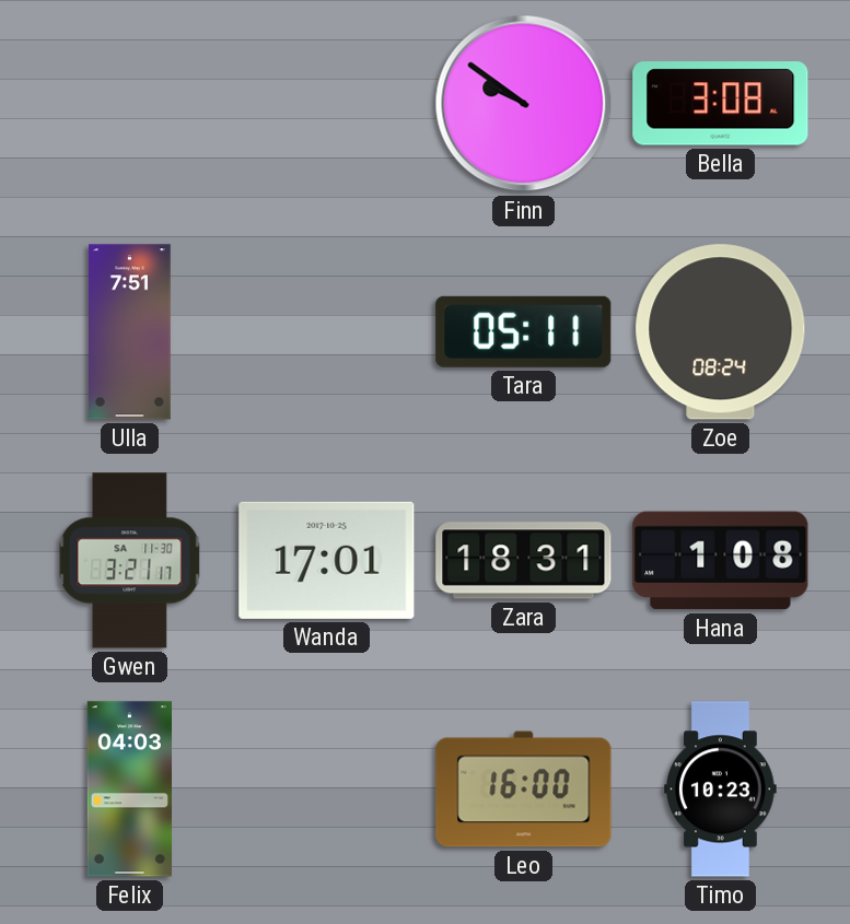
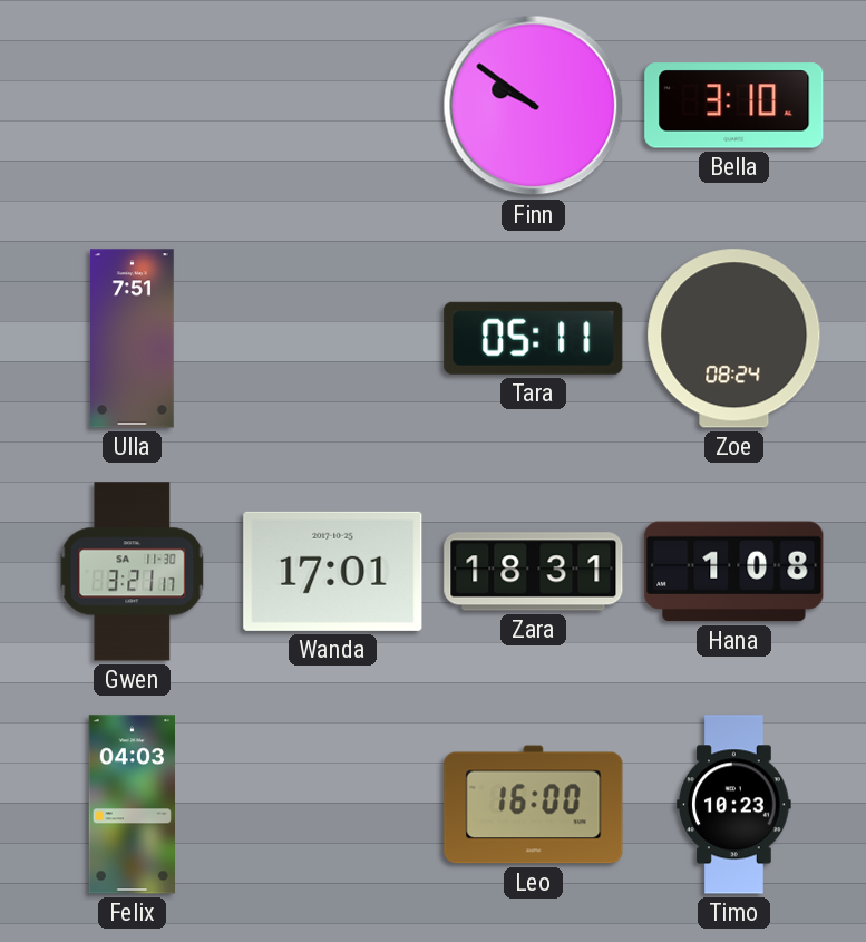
Bella: 3:08 -> 3:10 (734, 106)
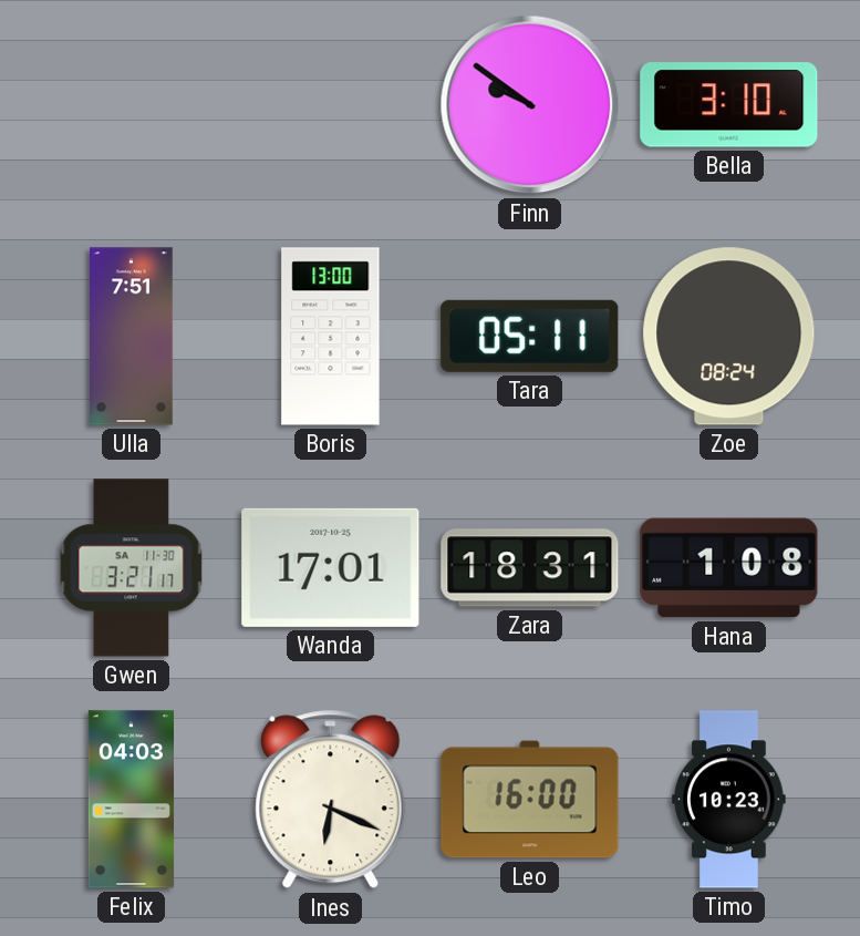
Boris: none -> 13:00 (331, 337)
Ines: none -> 6:19 (331, 800)
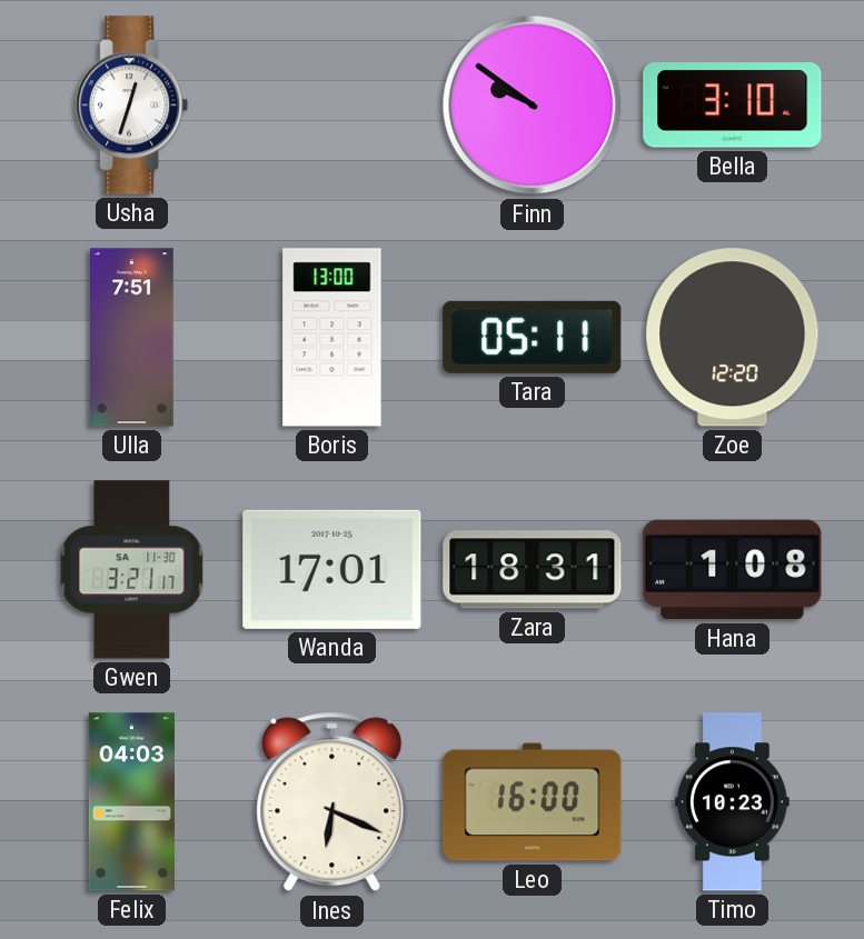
Usha: none -> 12:33 (132, 106)
Zoe: 08:24 -> 12:20 (733, 338)
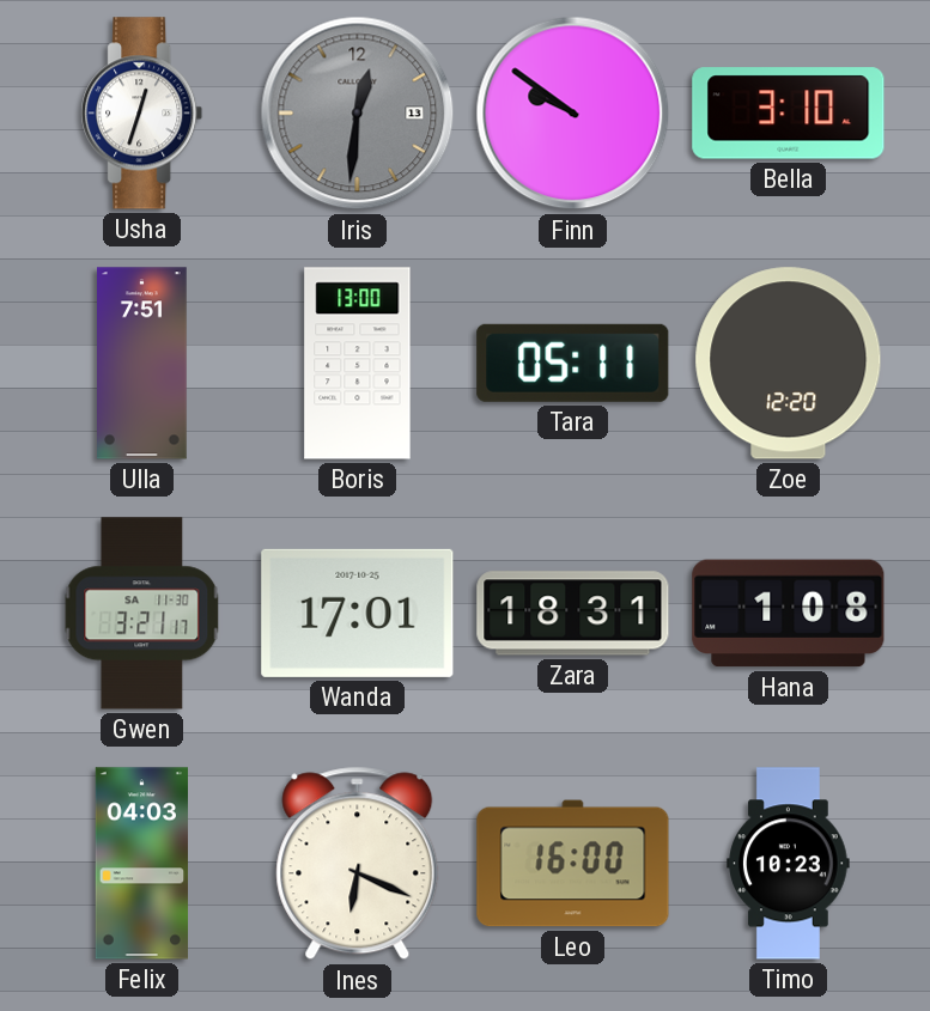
Iris: none -> 12:31 (358, 114)
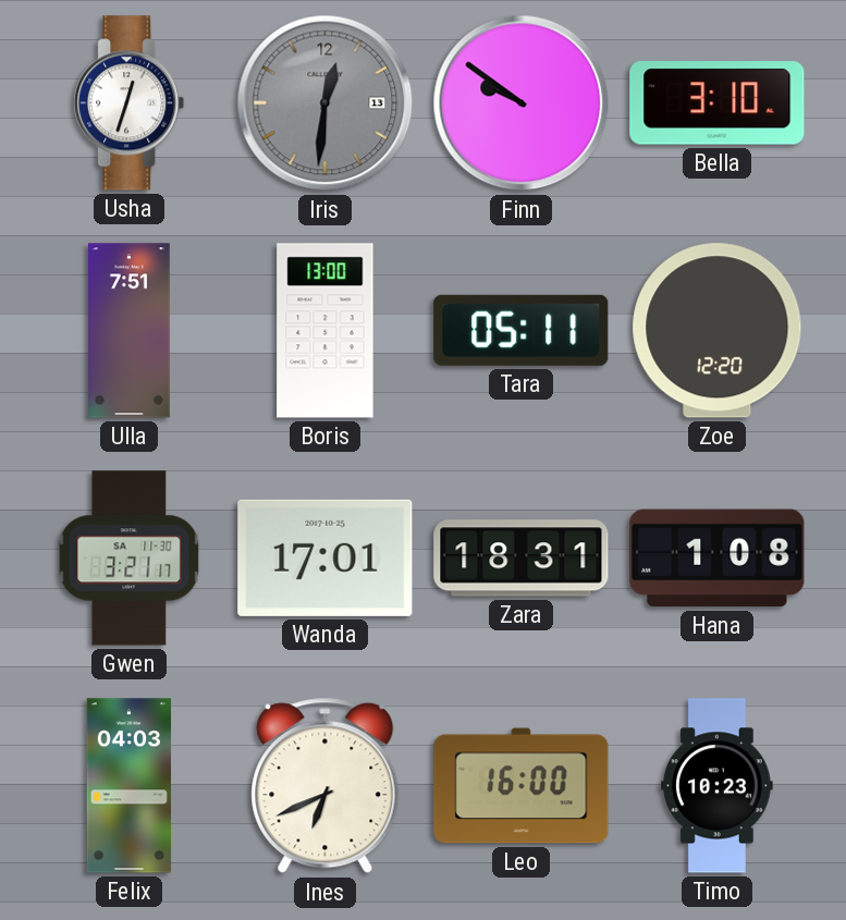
Ines: 6:19 -> 6:41 (326, 786)
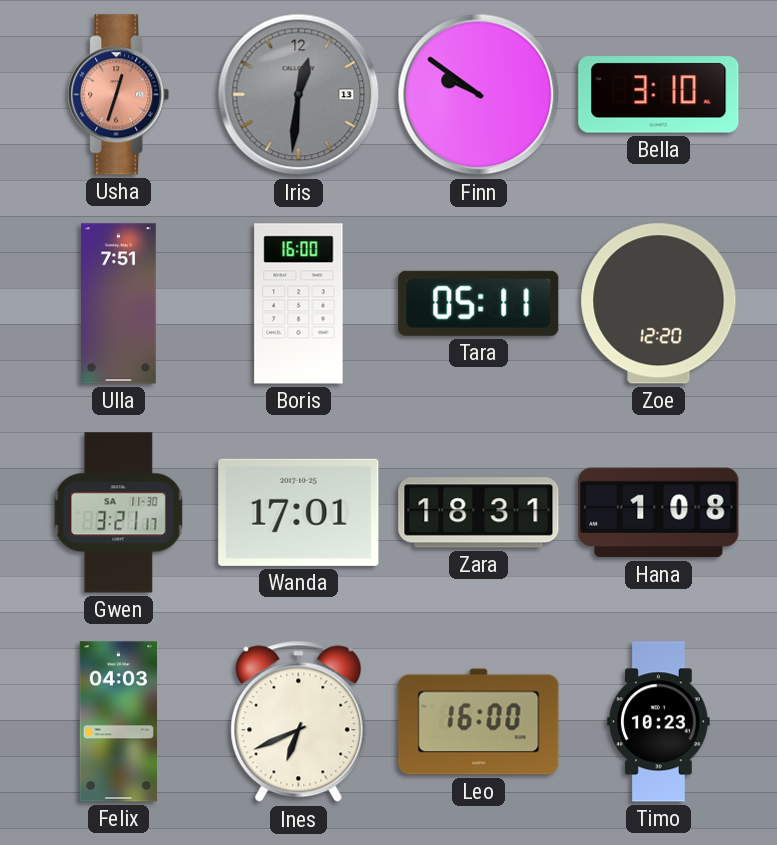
Usha dial: white -> salmon (119, 95)
Boris: 13:00 -> 16:00 (299, 304)
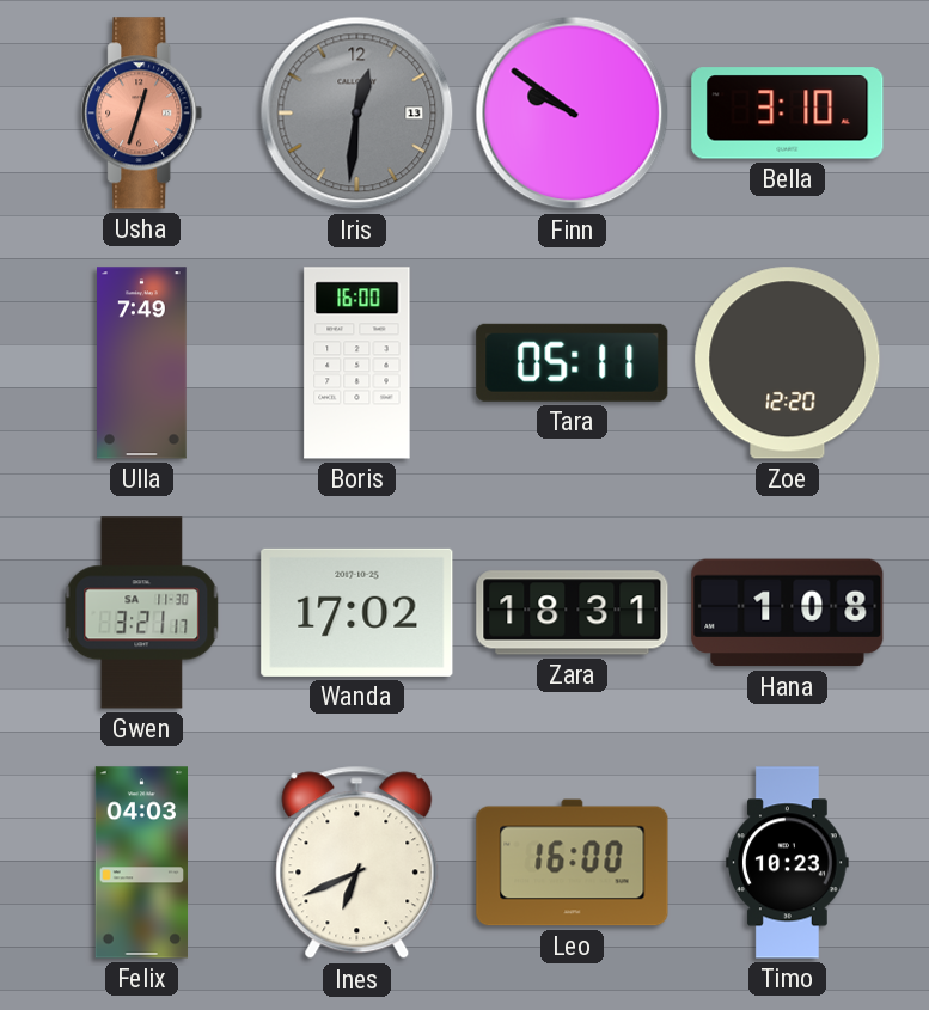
Ulla: 7:51 -> 7:49 (142, 363)
Wanda: 17:01 -> 17:02 (357, 612)
